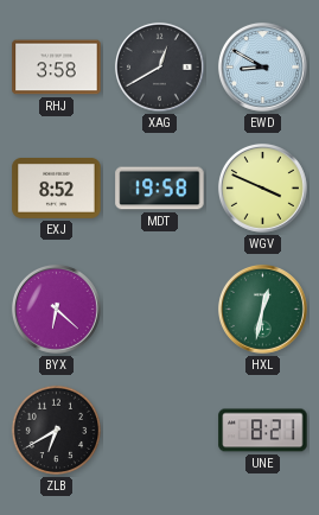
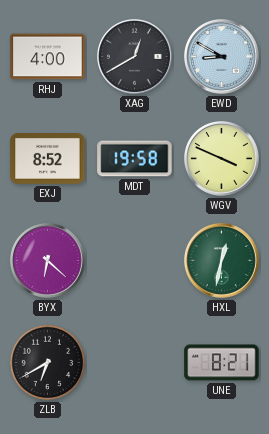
RHJ: 3:58 -> 4:00 (48, 57)
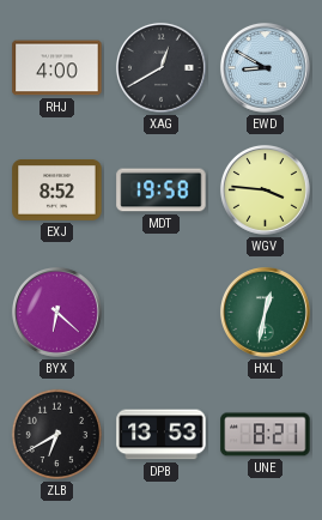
WGV: 3:49 -> 3:46 (265, 189)
DPB: none -> 13:53 (162, 435)
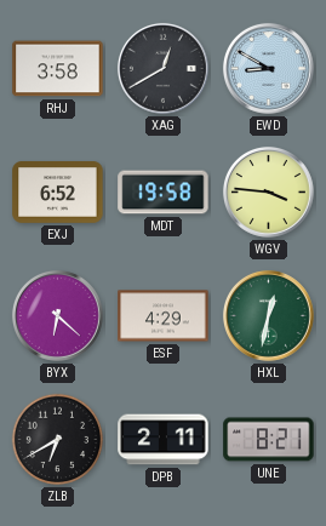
RHJ: 4:00 -> 3:58 (58, 69)
EXJ: 8:52 -> 6:52 (58, 193)
ESF: none -> 4:29 (164, 316)
DPB: 13:53 -> 2:11 (164, 440)
